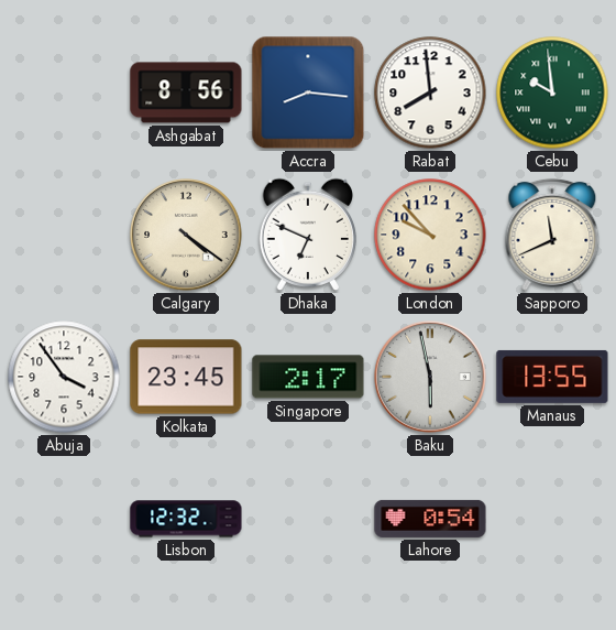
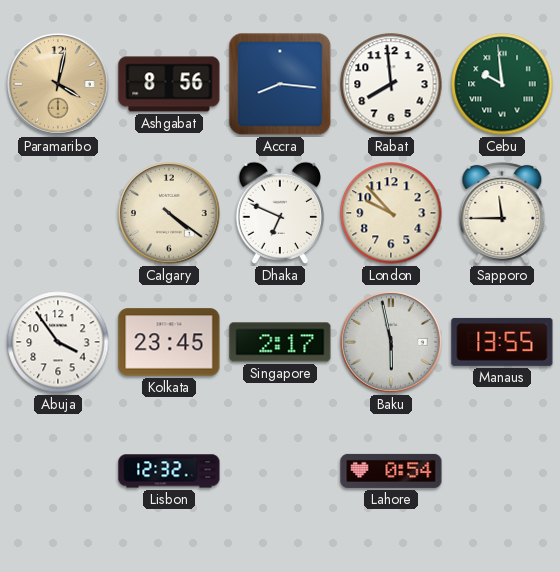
Paramaribo: none -> 4:02 (58, 84)
Sapporo: 11:41 -> 11:45 (502, 213)
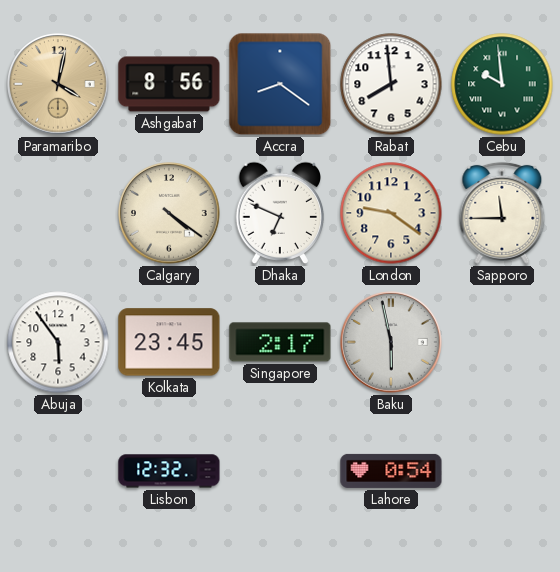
Accra: 8:16 -> 8:21 (280, 84)
London: 9:53 -> 9:21 (391, 213)
Abuja: 3:54 -> 5:54 (58, 342)
Manaus: 13:55 -> none (502, 342)
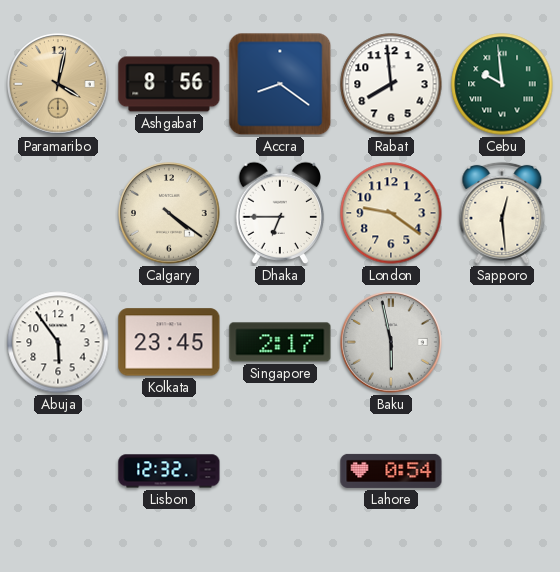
Dhaka: 6:49 -> 6:45 (280, 213)
Sapporo: 11:45 -> 12:29 (502, 213)
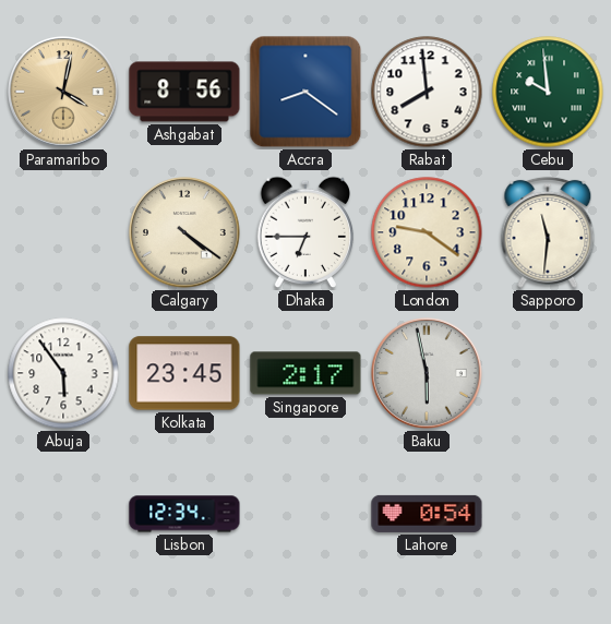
Sapporo: 12:29 -> 11:31 (548, 232)
Lisbon: 12:32 -> 12:34 (184, 514)
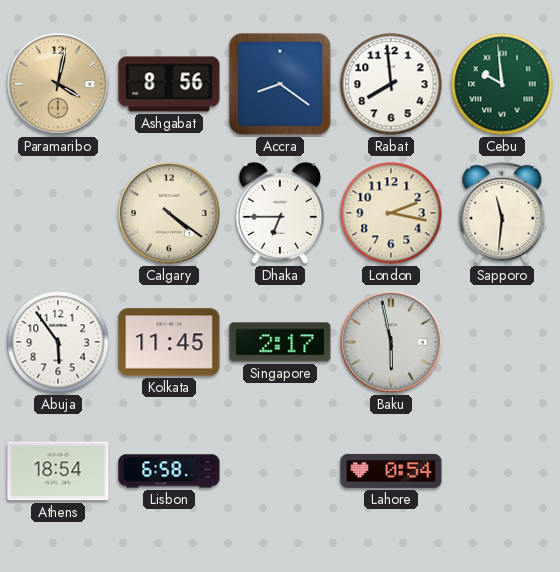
London: 9:21 -> 2:17 (391, 213)
Kolkata: 23:45 -> 11:45 (169, 342)
Athens: none -> 18:54 (58, 471)
Lisbon: 12:34 -> 6:58 (169, 471)
